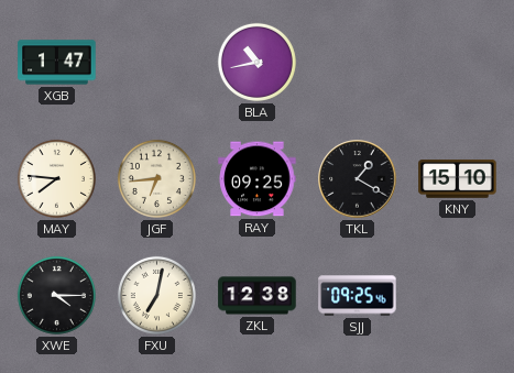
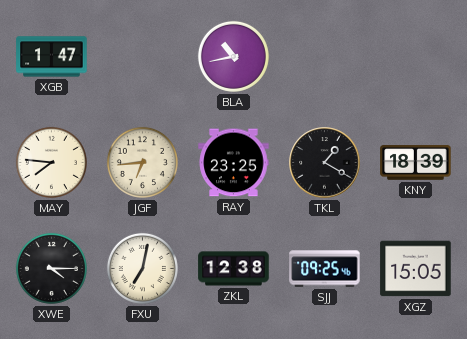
RAY: 09:25 -> 23:25 (234, 163)
KNY: 15:10 -> 18:39 (416, 163)
XGZ: none -> 15:05 (416, 269)
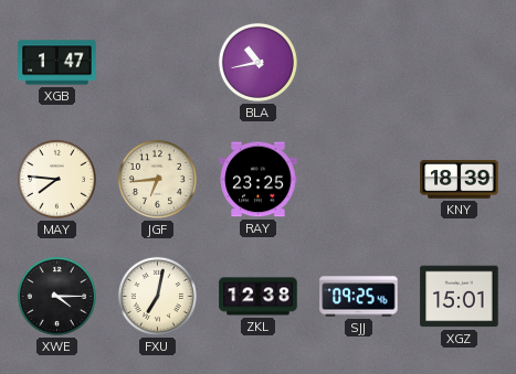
TKL: 1:20 -> none (325, 163)
XGZ: 15:05 -> 15:01 (460, 297)
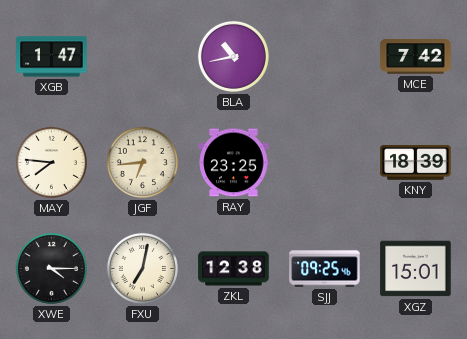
MCE: none -> 7:42 (416, 57)
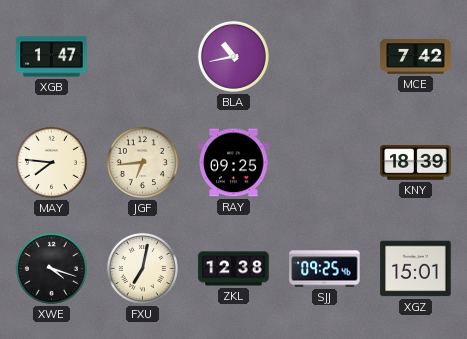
RAY: 23:25 -> 09:25 (234, 163)
XWE: 4:15 -> 4:18 (51, 268)
